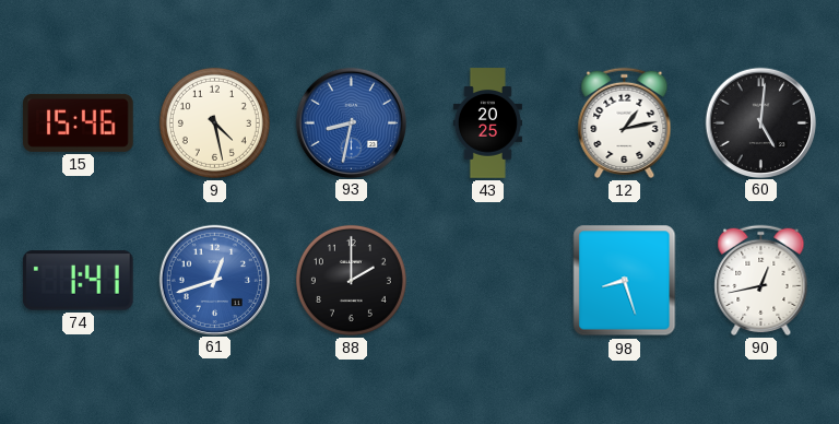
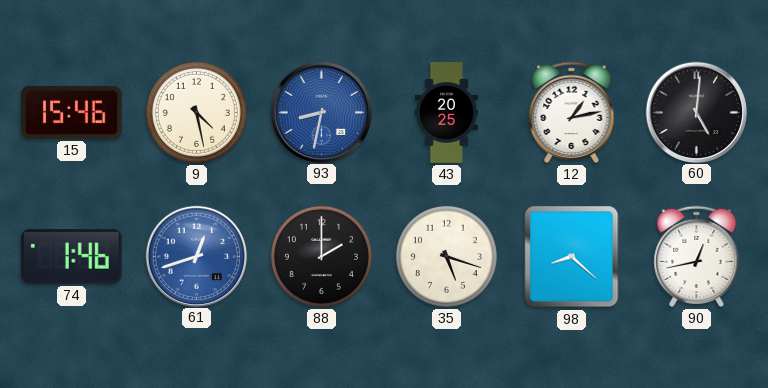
74: 1:41 -> 1:46 (71, 257)
35: none -> 5:18 (446, 256)
98: 8:27 -> 8:22 (572, 257)
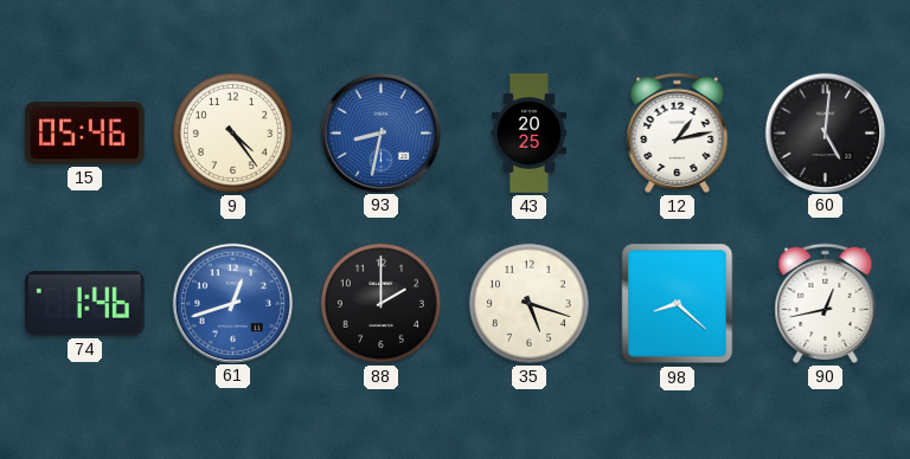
15: 15:46 -> 05:46 (85, 132)
9: 4:28 -> 4:24 (232, 132)
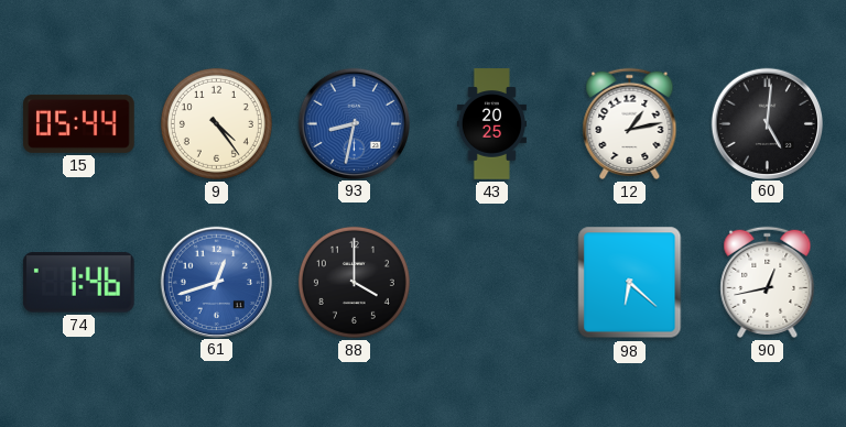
15: 05:46 -> 05:44 (79, 123)
88: 2:00 -> 4:00 (354, 282)
35: 5:18 -> none (528, 303)
98: 8:22 -> 6:22 (630, 283)
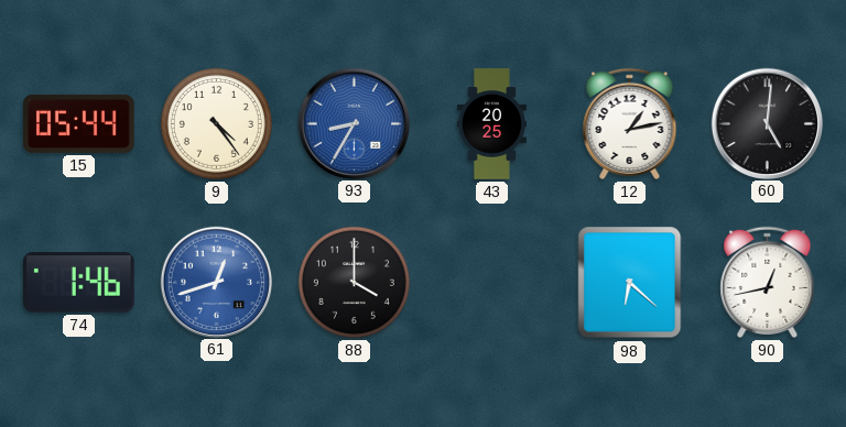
93: 8:32 -> 8:35 (354, 123)
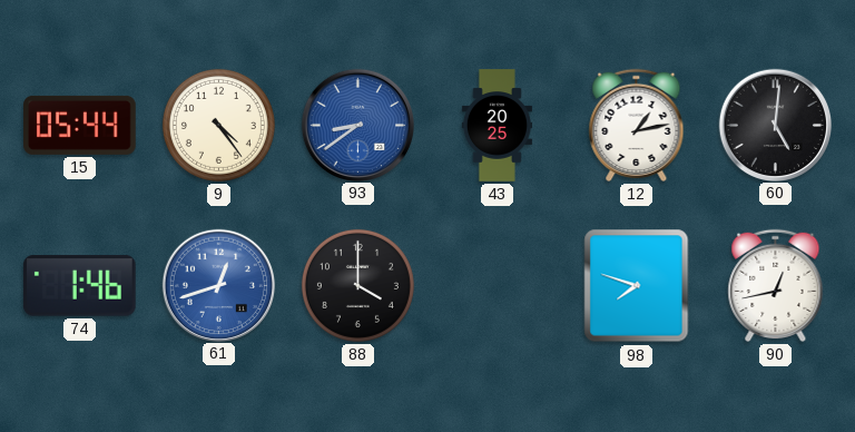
93: 8:35 -> 8:39 (357, 125)
98: 6:22 -> 7:48 (637, 286)
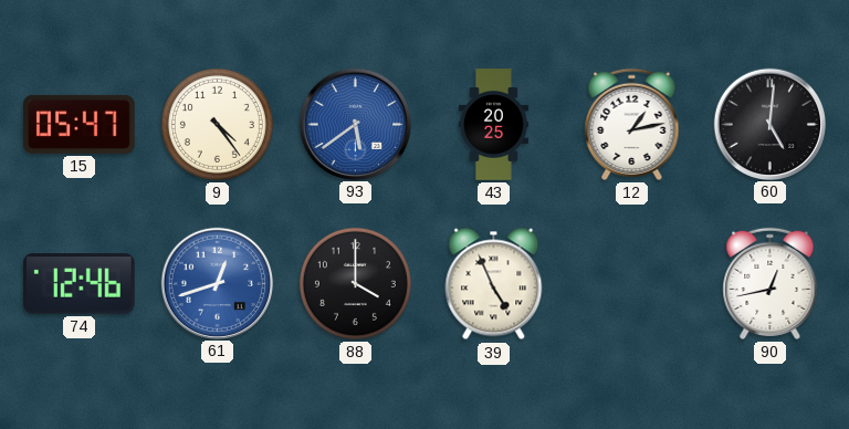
15: 05:44 -> 05:47 (80, 124)
93: 8:39 -> 5:39 (355, 124)
74: 1:46 -> 12:46 (78, 284)
39: none -> 4:56 (494, 284)
98: 7:48 -> none (637, 286)
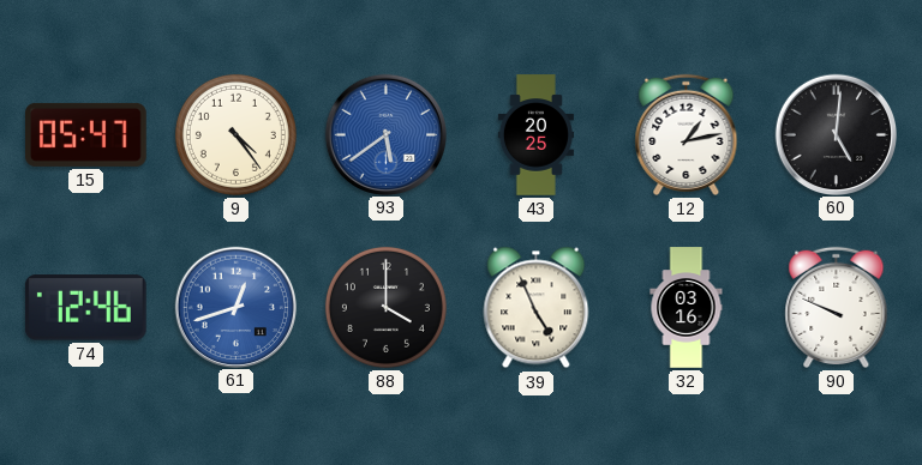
32: none -> 03:16 (687, 308)
90: 12:43 -> 9:49 (837, 307)
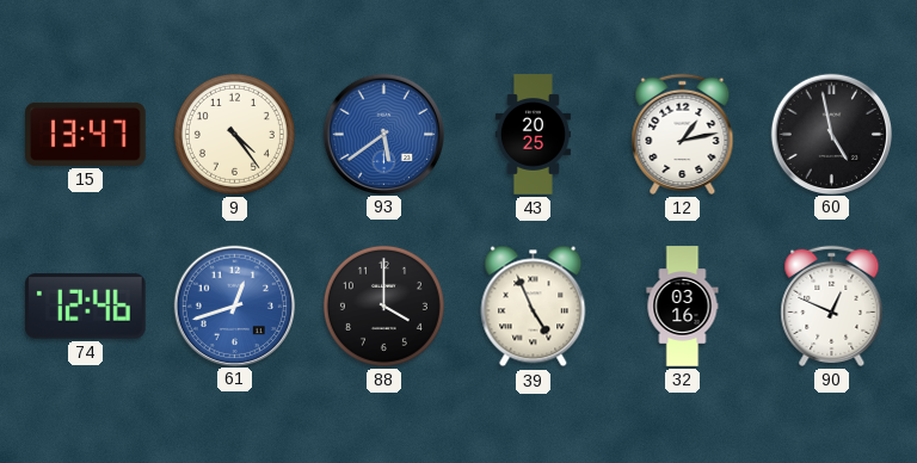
15: 05:47 -> 13:47 (86, 134)
60: 5:01 -> 4:58 (831, 134)
90: 9:49 -> 12:49 (832, 305)
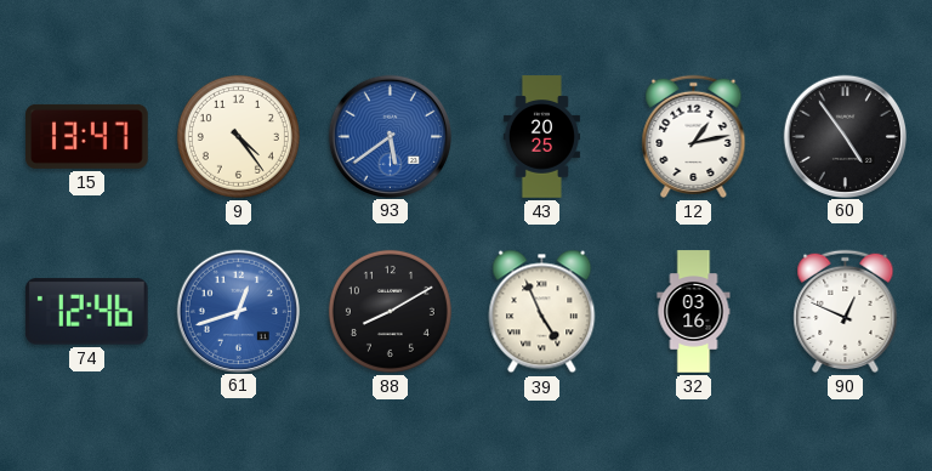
60: 4:58 -> 4:54 (845, 136)
88: 4:00 -> 8:10 (390, 311)
